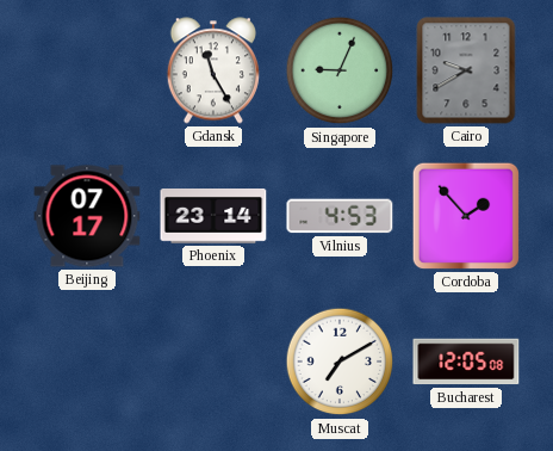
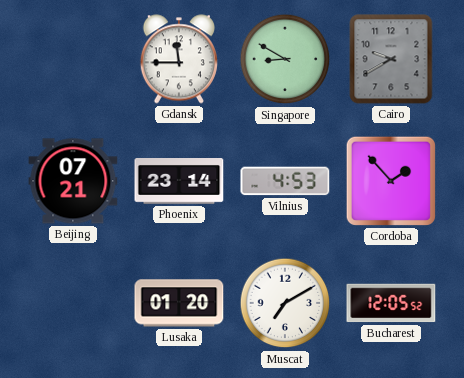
Gdansk: 11:25 -> 11:45 (179, 59)
Singapore: 9:04 -> 8:50 (285, 59)
Beijing: 07:17 -> 07:21 (73, 181)
Lusaka: none -> 01:20 (179, 303)
Bucharest: 12:05:08 -> 12:05:52 (391, 303)
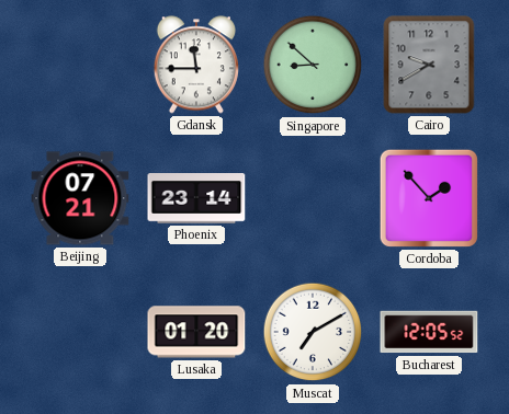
Singapore: 8:50 -> 8:52 (313, 65)
Vilnius: 4:53 -> none (285, 181)
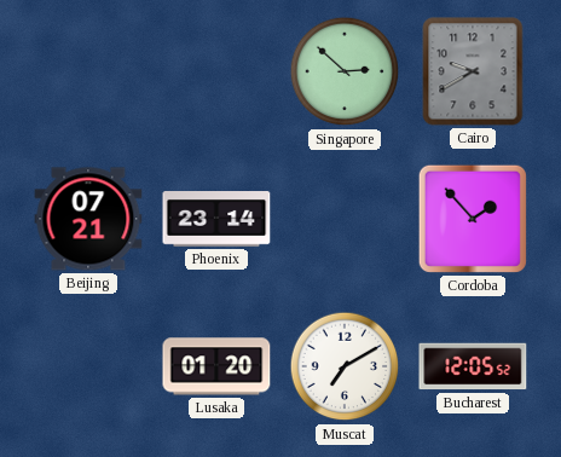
Gdansk: 11:45 -> none (196, 65)
Singapore: 8:52 -> 2:52 (345, 71)
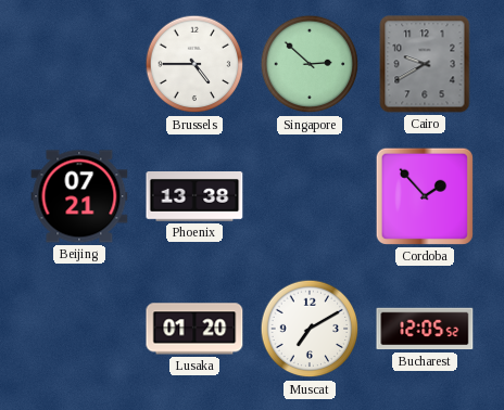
Brussels: none -> 4:45 (194, 64)
Phoenix: 23:14 -> 13:38 (194, 197)
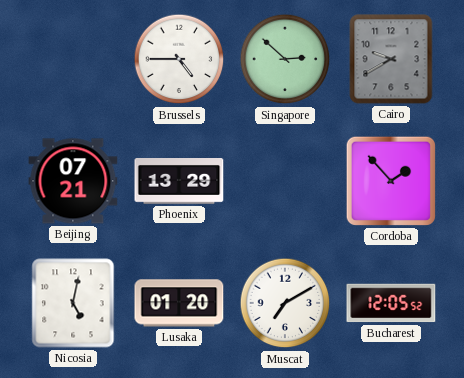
Phoenix: 13:38 -> 13:29 (179, 182)
Nicosia: none -> 5:02 (73, 303)
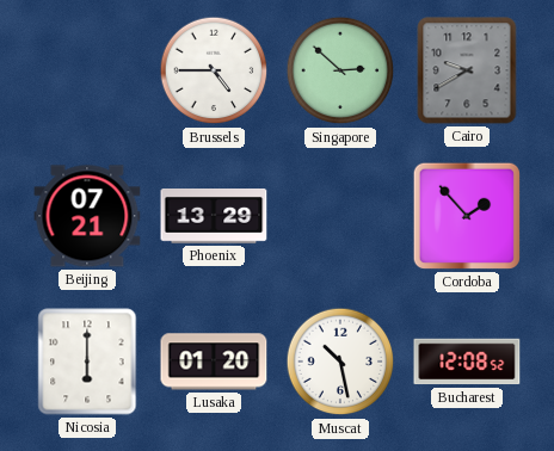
Nicosia: 5:02 -> 6:00 (87, 362)
Muscat: 7:10 -> 10:28 (340, 362)
Bucharest: 12:05 -> 12:08 (467, 362)
